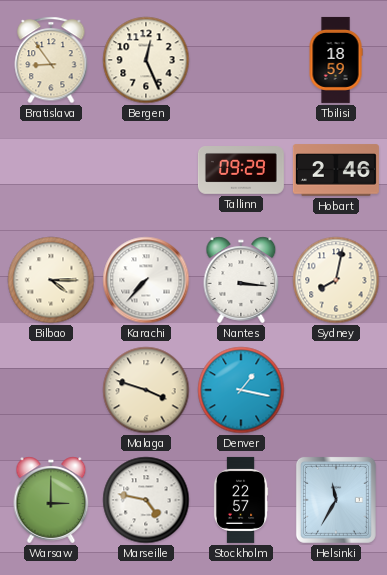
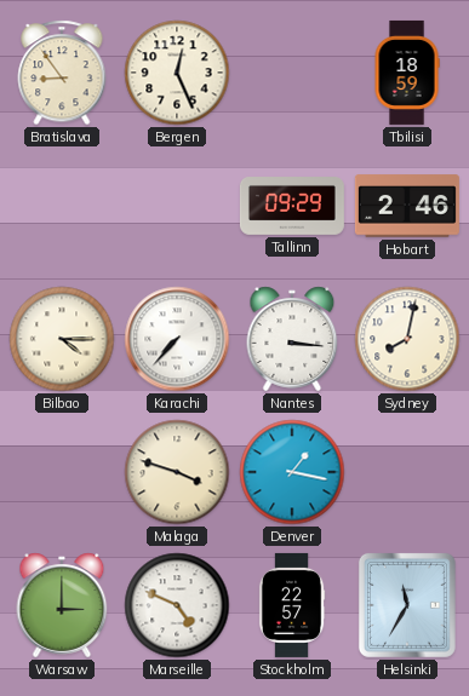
Marseille: 4:47 -> 4:49 (177, 605)
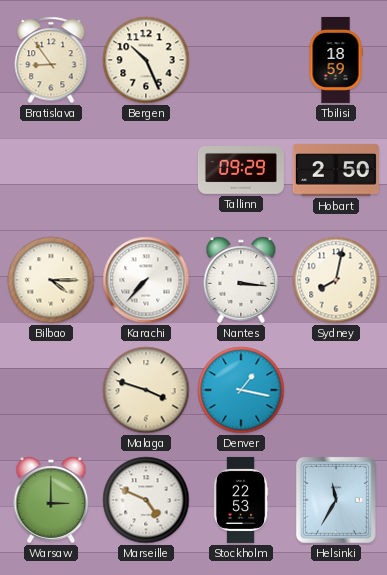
Bergen: 12:26 -> 10:26 (146, 60)
Hobart: 2:46 -> 2:50 (336, 170)
Stockholm: 22:57 -> 22:53 (241, 500)
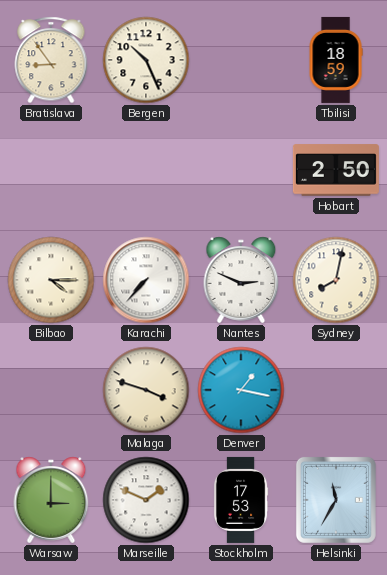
Tallinn: 09:29 -> none (241, 171)
Nantes: 3:16 -> 2:49 (241, 280)
Marseille: 4:49 -> 1:49 (146, 500)
Stockholm: 22:53 -> 17:53 (241, 500)
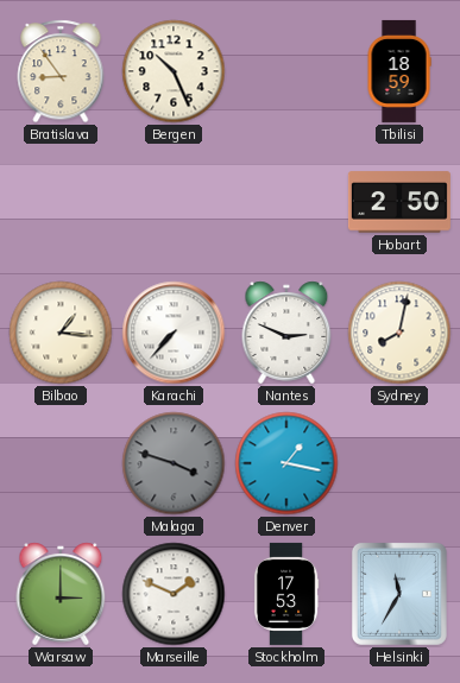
Bilbao: 4:15 -> 1:16 (61, 333)
Malaga dial: cream -> grey (174, 463)
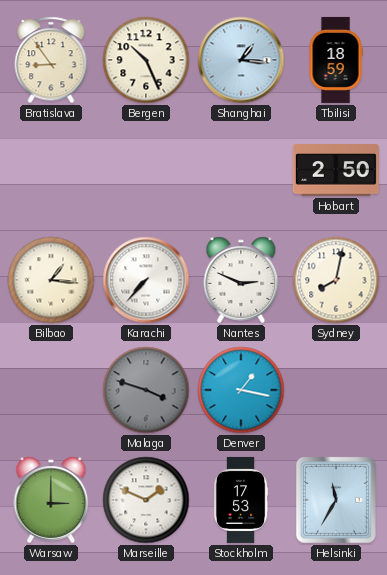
Shanghai: none -> 1:16 (241, 60)
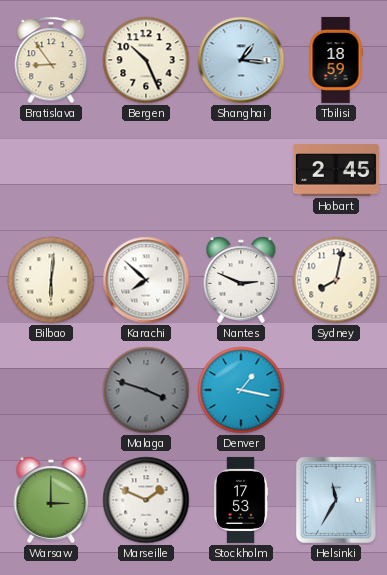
Hobart: 2:50 -> 2:45 (336, 170)
Bilbao: 1:16 -> 6:01 (51, 280)
Karachi: 7:37 -> 7:52 (146, 280)
